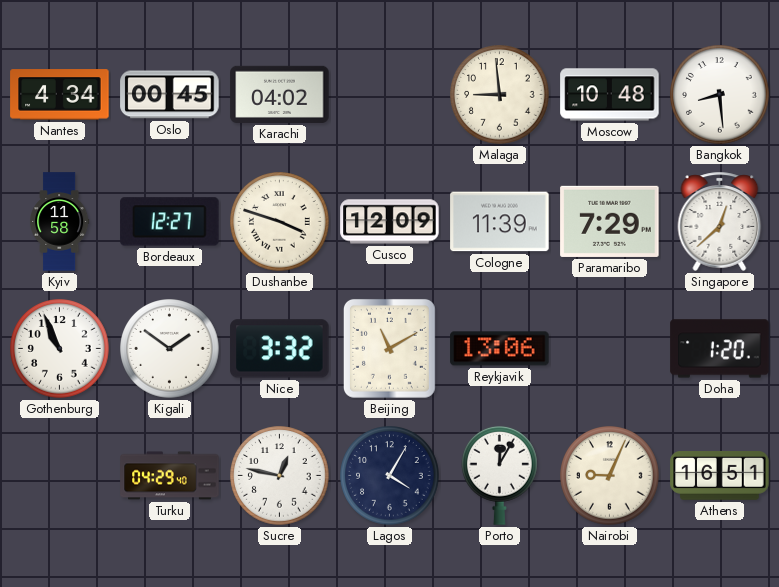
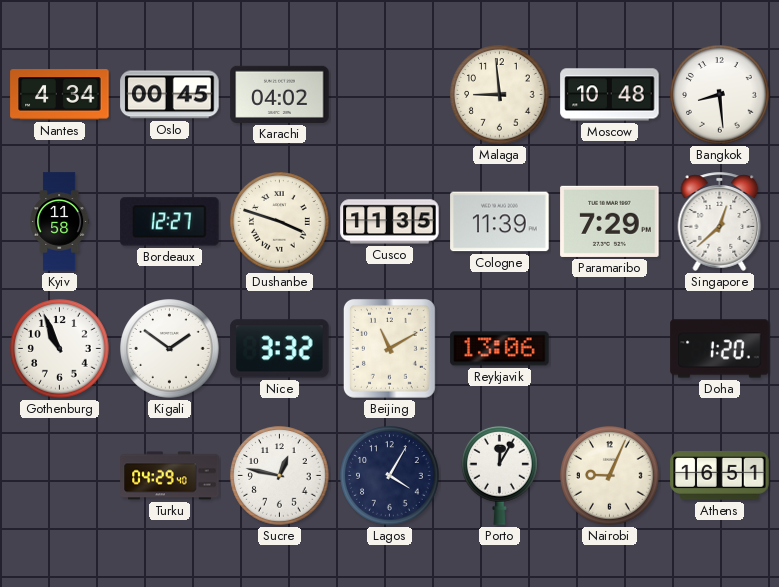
Cusco: 12:09 -> 11:35 (390, 222)
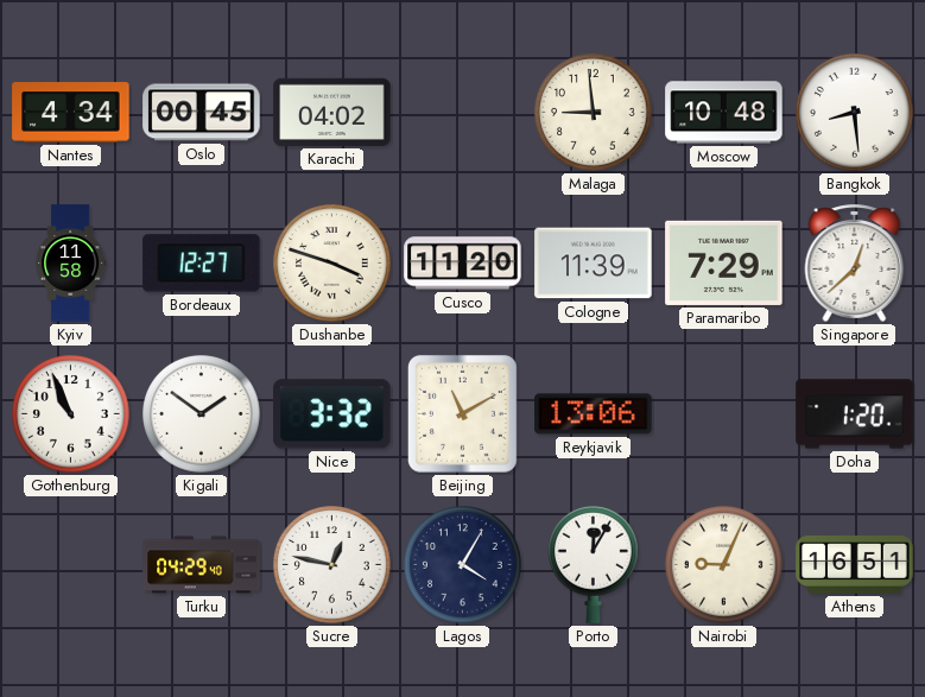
Cusco: 11:35 -> 11:20 (463, 264)
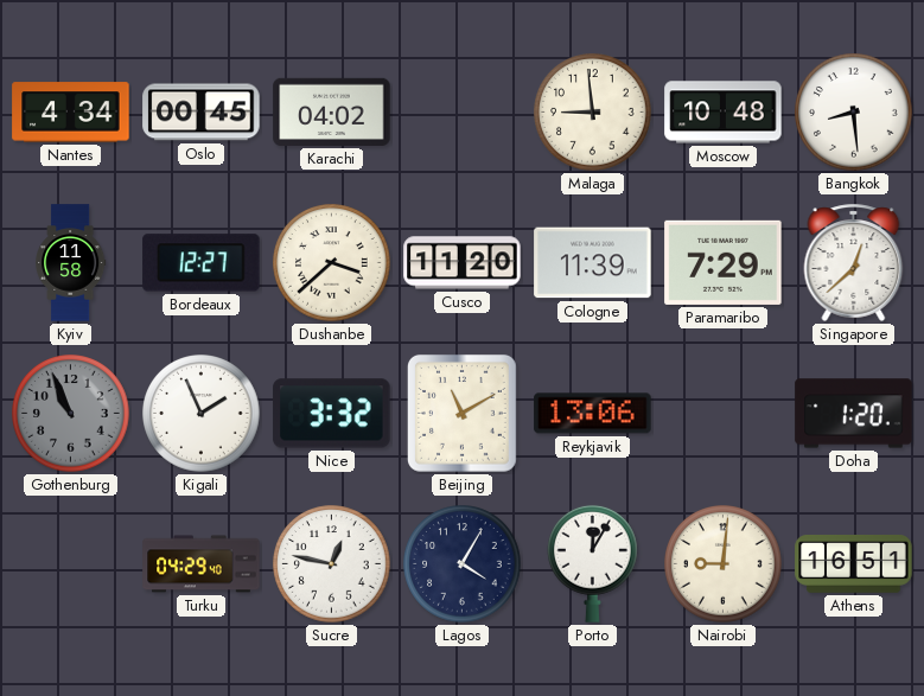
Dushanbe: 3:48 -> 3:38 (332, 263)
Gothenburg dial: white -> grey (71, 414)
Kigali: 1:51 -> 1:56 (202, 414)
Nairobi: 9:04 -> 9:01 (724, 564)
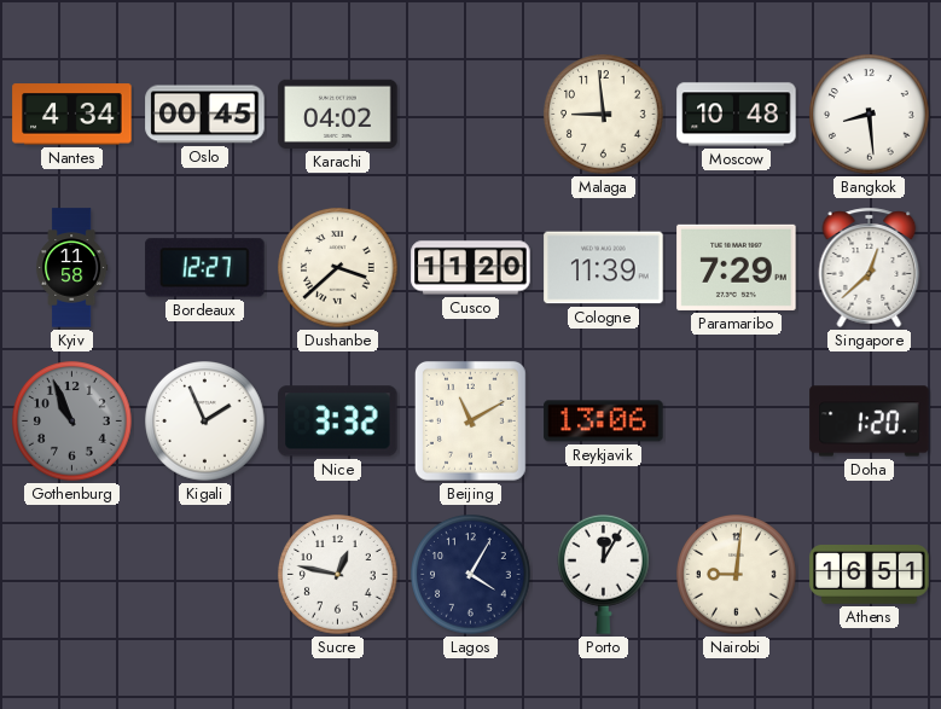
Turku: 04:29 -> none (202, 564)
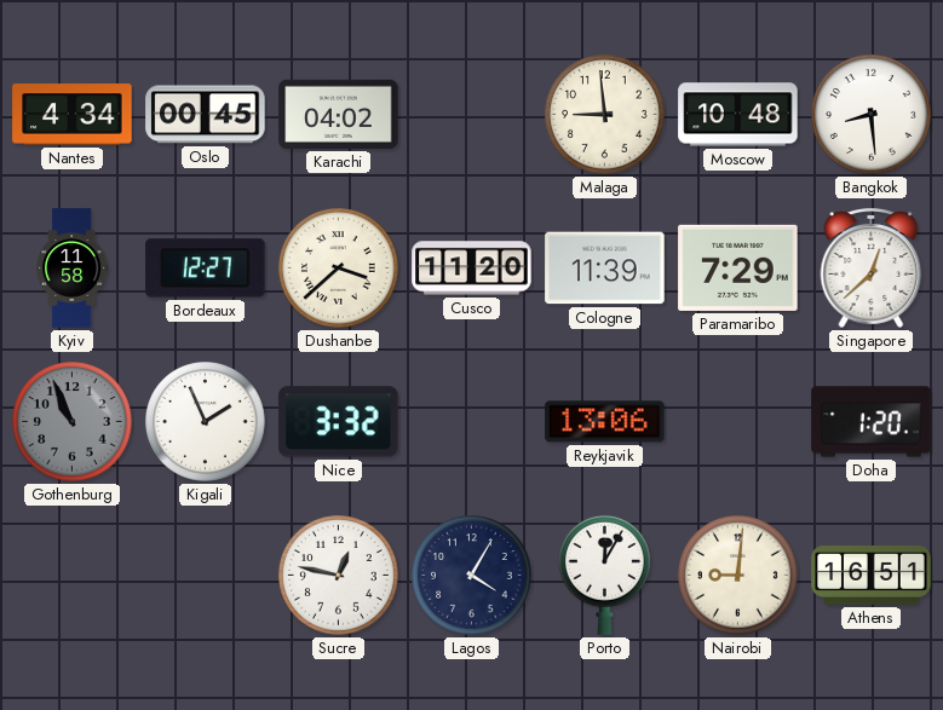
Beijing: 11:10 -> none (470, 422)
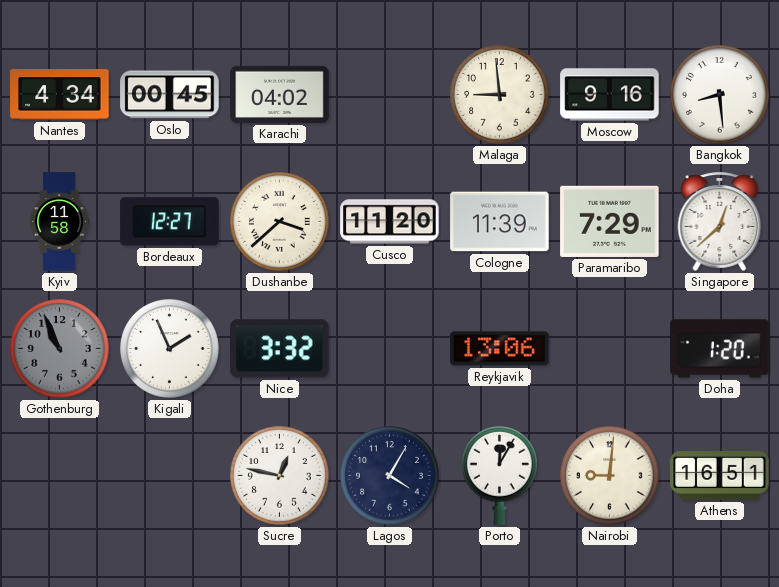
Moscow: 10:48 -> 9:16 (610, 95)
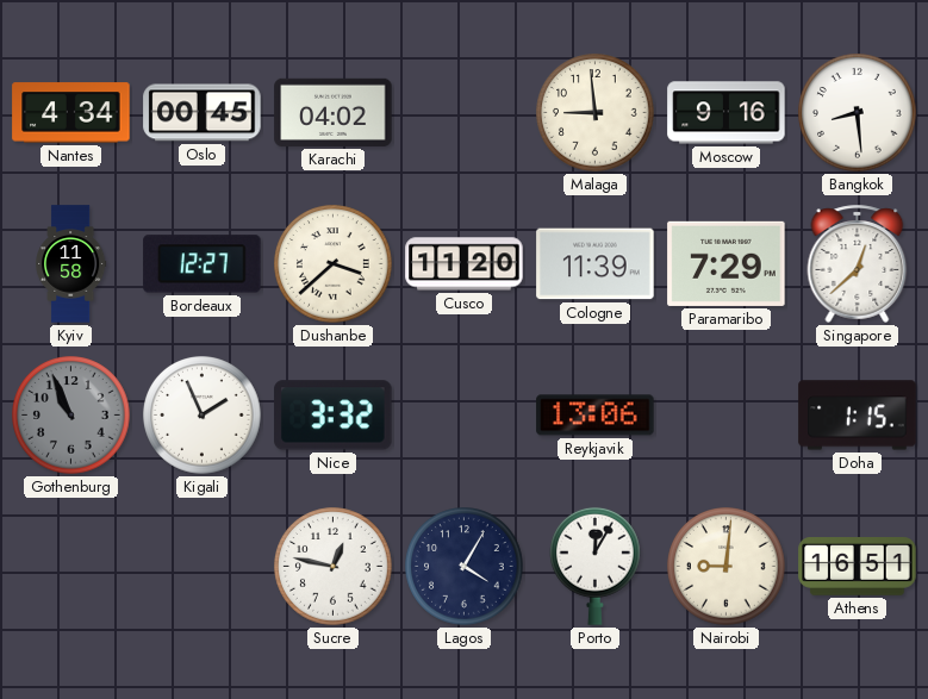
Doha: 1:20 -> 1:15 (858, 416)
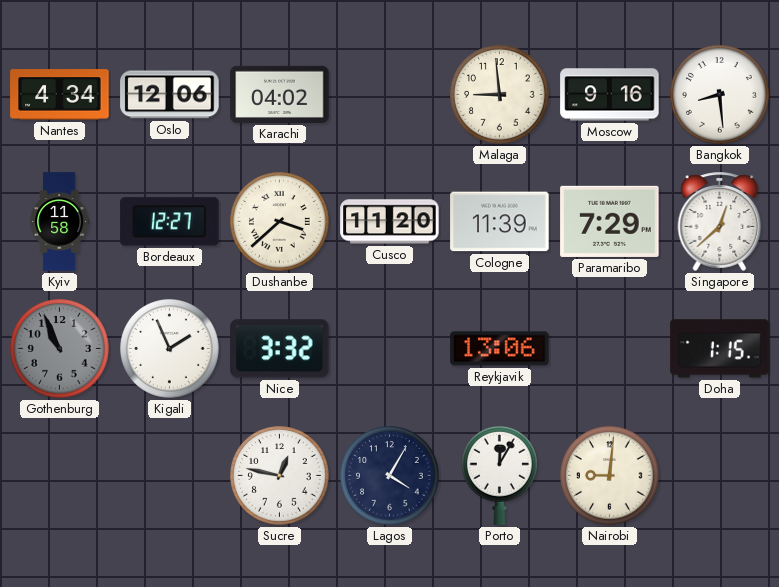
Oslo: 00:45 -> 12:06 (170, 95)
Athens: 16:51 -> none (858, 567)
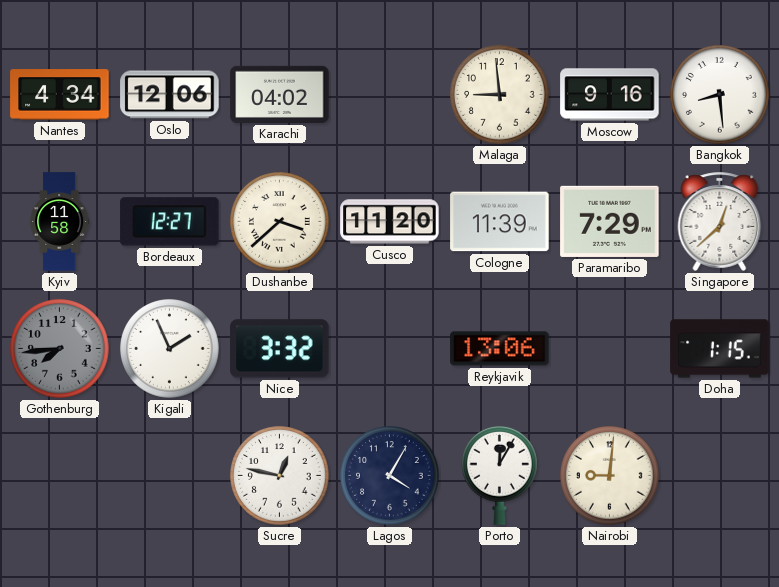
Gothenburg: 10:56 -> 7:44 (60, 349)
